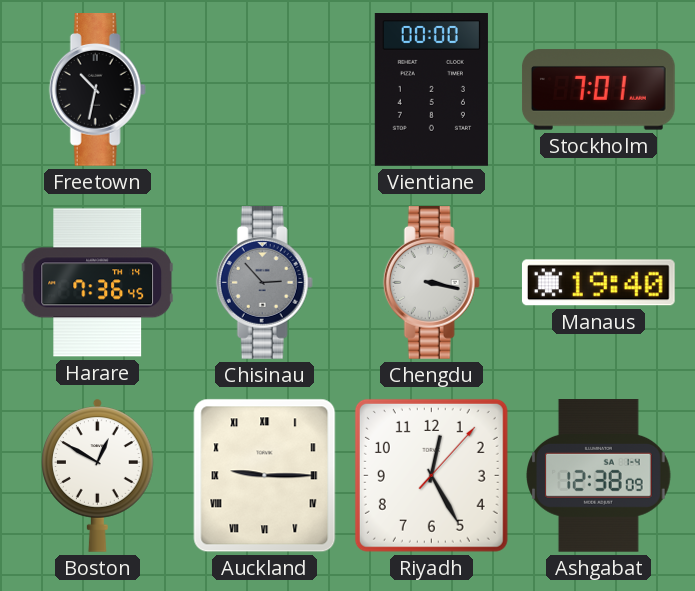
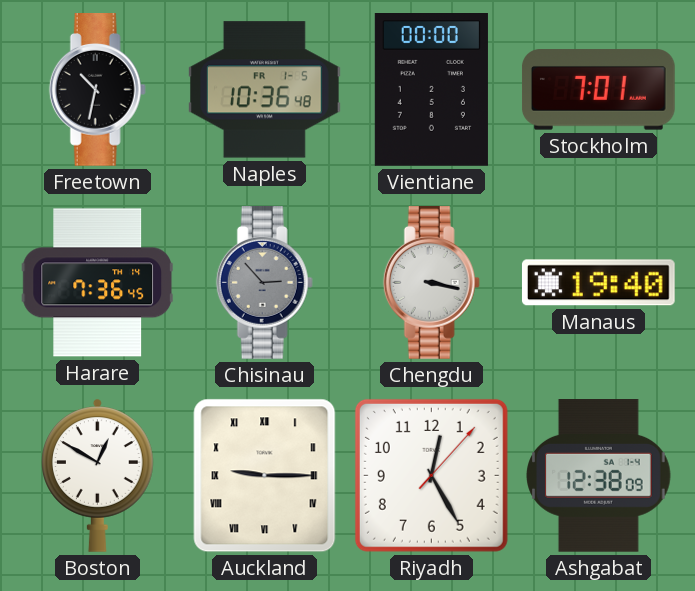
Naples: none -> 10:36 (265, 90)
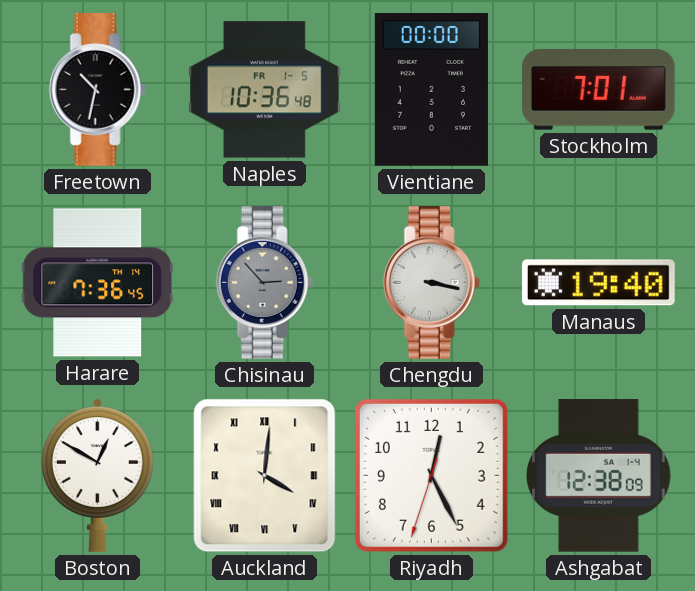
Auckland: 9:15 -> 4:01 (265, 476)
Riyadh: 12:25:07 -> 12:25:33 (431, 475)
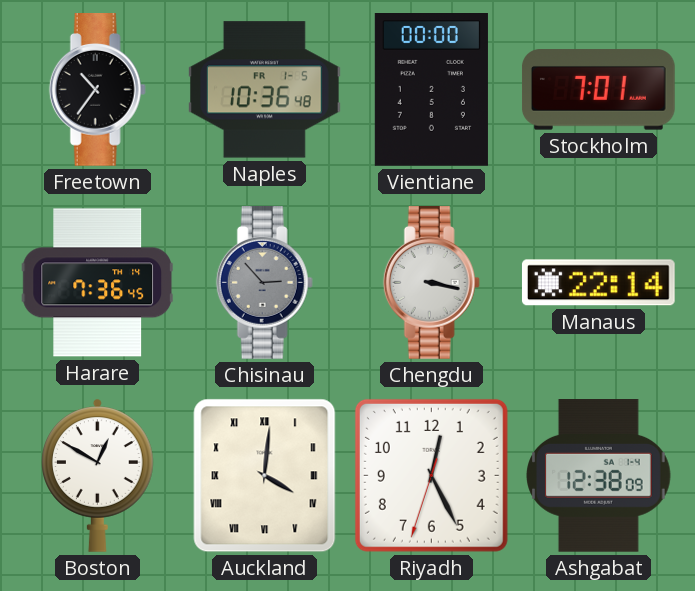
Freetown: 10:32 -> 10:36 (97, 90)
Manaus: 19:40 -> 22:14 (598, 283)
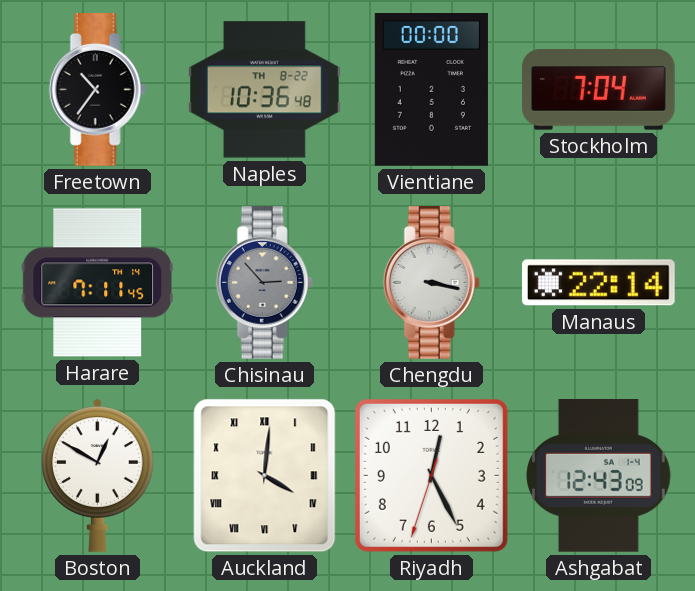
Naples date: FR 1-5 -> TH 8-22 (265, 90)
Stockholm: 7:01 -> 7:04 (598, 90)
Harare: 7:36 -> 7:11 (98, 283)
Ashgabat: 12:38 -> 12:43 (599, 476)
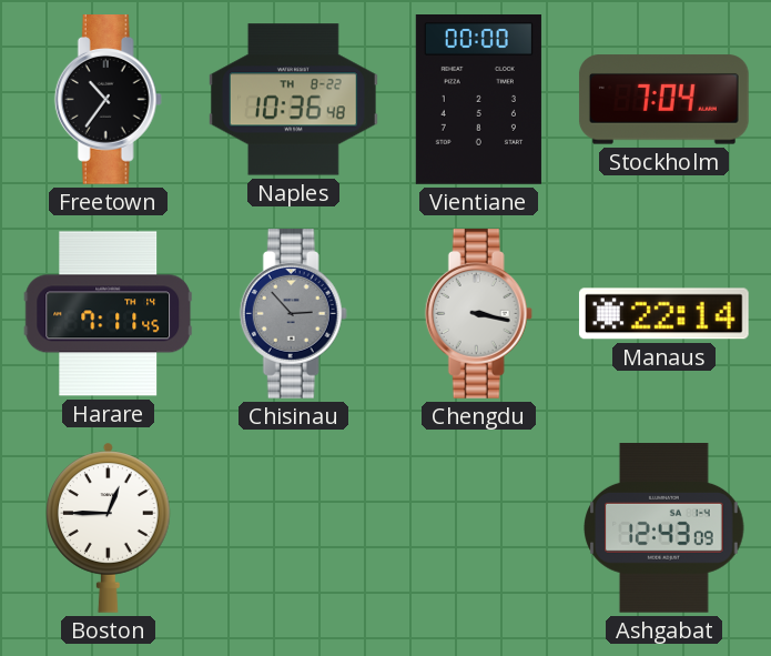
Boston: 12:50 -> 12:45 (109, 527)
Auckland: 4:01 -> none (265, 476)
Riyadh: 12:25 -> none (431, 475)
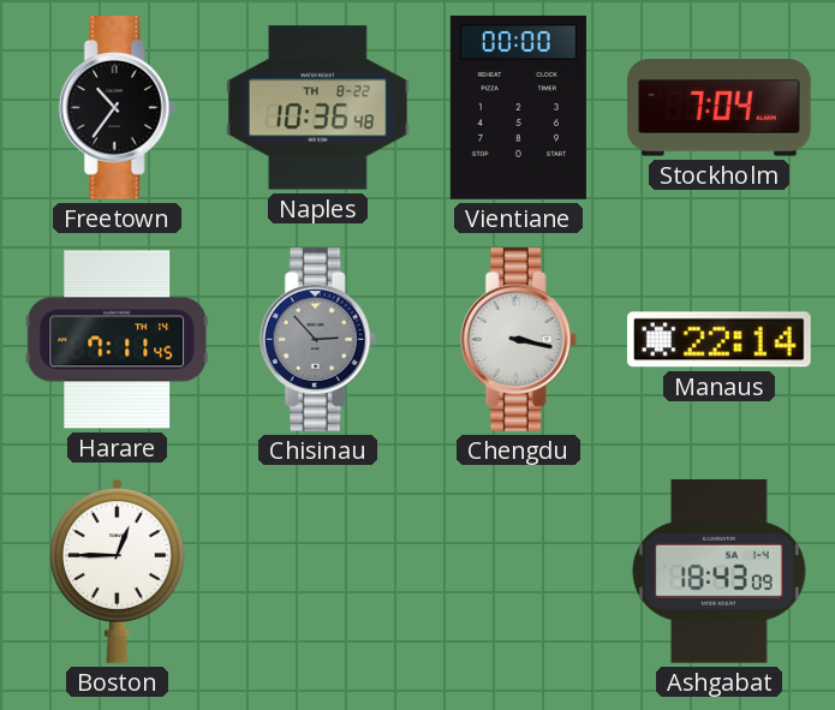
Ashgabat: 12:43 -> 18:43 (720, 572)
